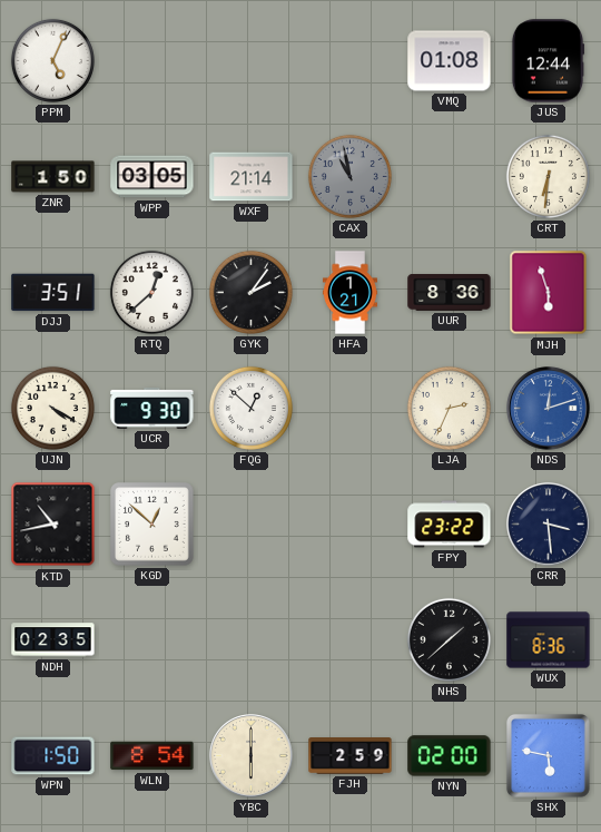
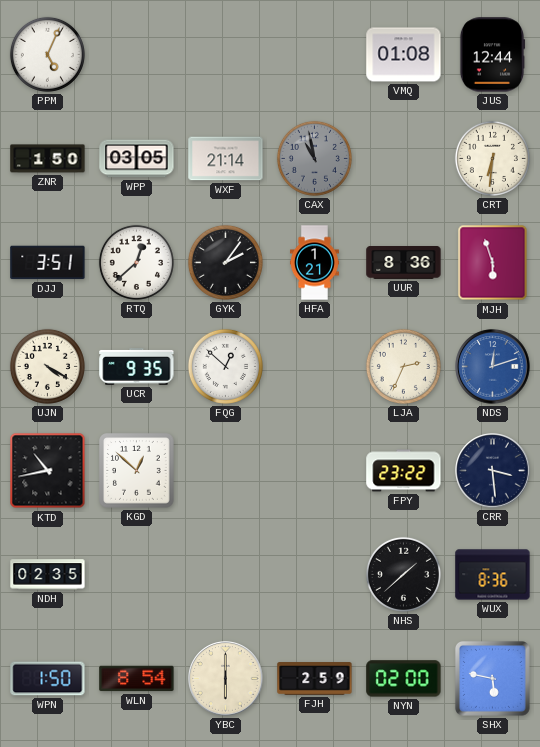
UCR: 9:30 -> 9:35 (137, 367)
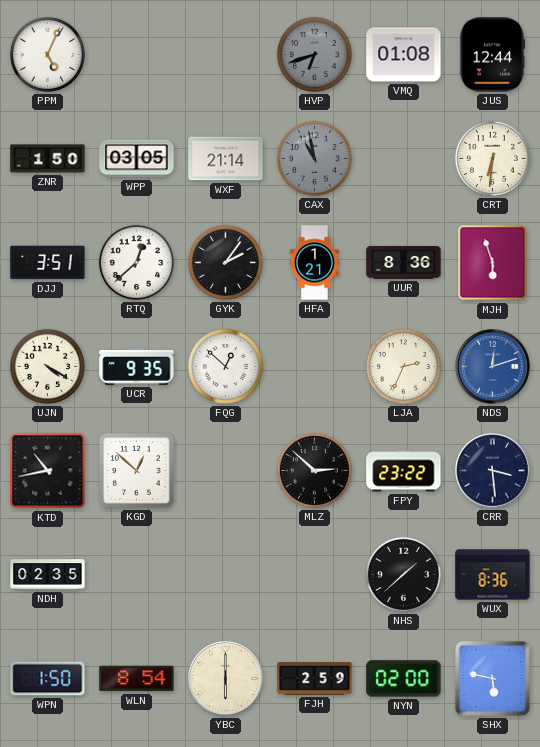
HVP: none -> 6:42 (314, 54)
MLZ: none -> 2:52 (314, 470)
